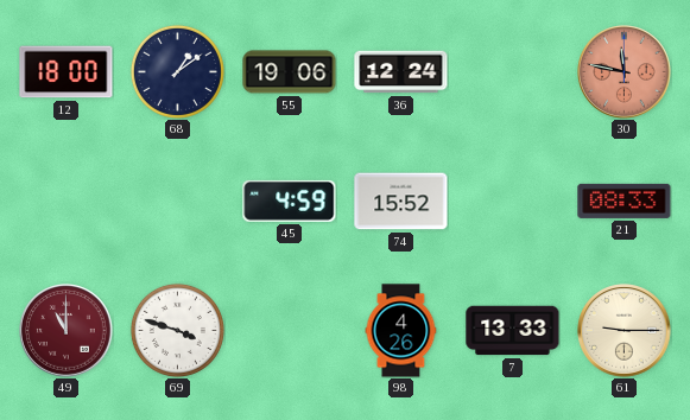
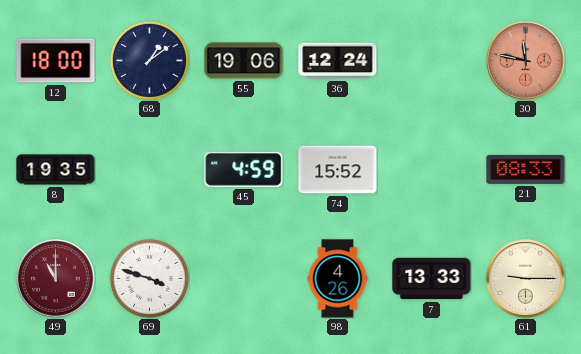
8: none -> 19:35 (56, 170)
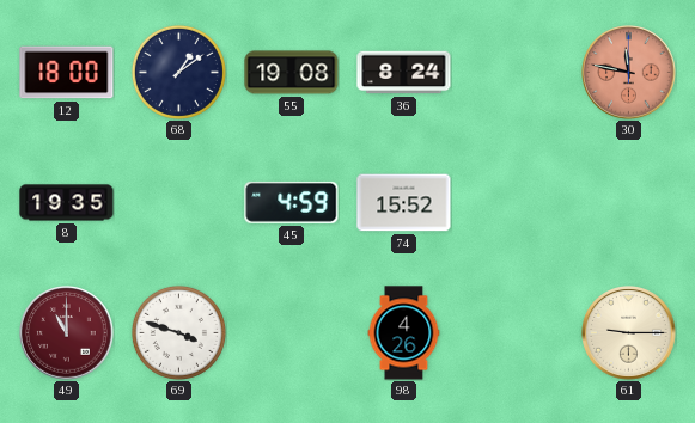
55: 19:06 -> 19:08 (292, 73)
36: 12:24 -> 8:24 (404, 73)
21: 08:33 -> none (526, 169)
7: 13:33 -> none (432, 279)
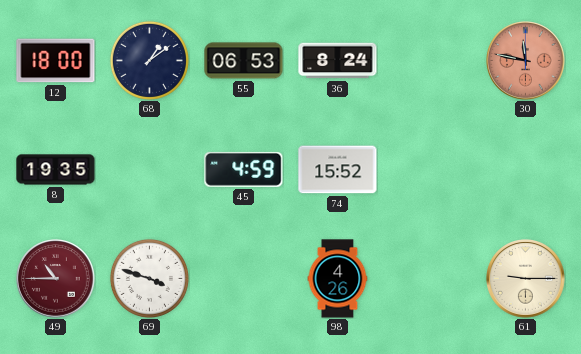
55: 19:08 -> 06:53 (244, 61)
49: 11:00 -> 10:45 (56, 279)
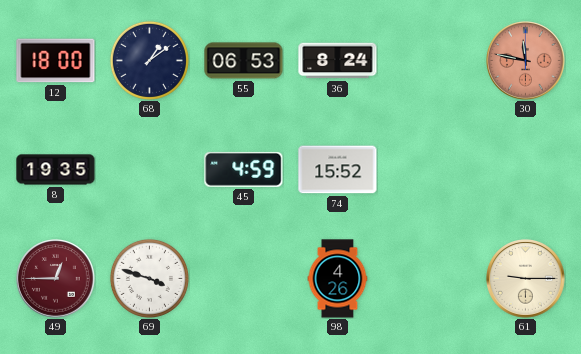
49: 10:45 -> 12:45 (56, 279)
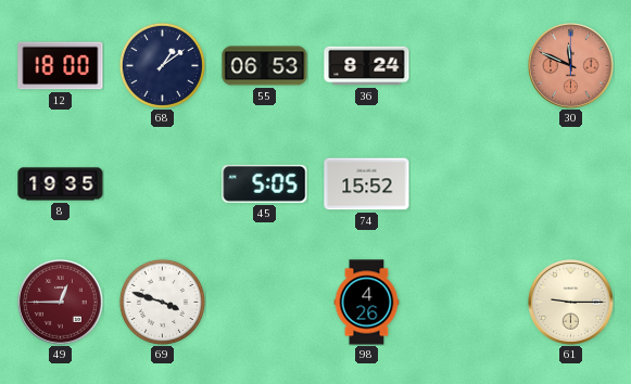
30: 11:47 -> 11:49 (571, 66)
45: 4:59 -> 5:05 (265, 183)
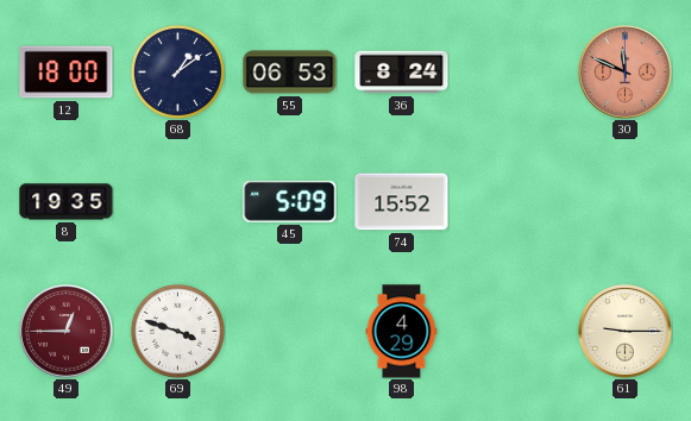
45: 5:05 -> 5:09 (290, 201)
98: 4:26 -> 4:29 (402, 332)
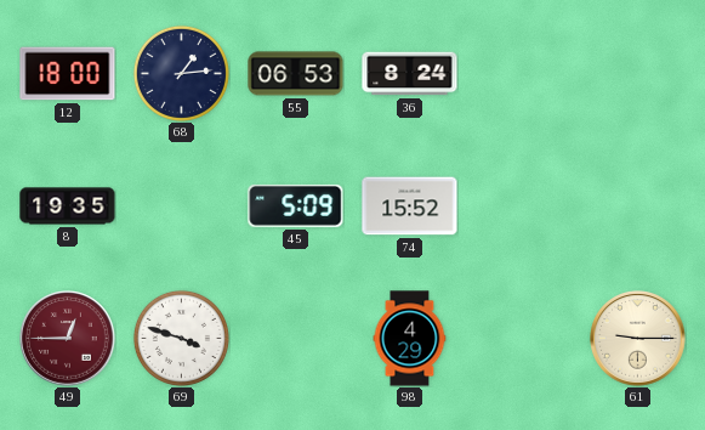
68: 1:09 -> 1:14 (181, 73)
30: 11:49 -> none (626, 73)
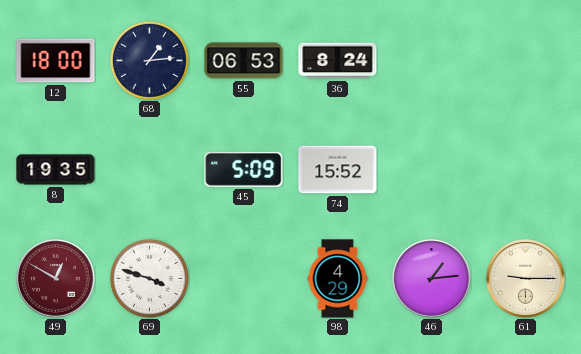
49: 12:45 -> 12:50 (56, 279)
46: none -> 1:14 (432, 279)
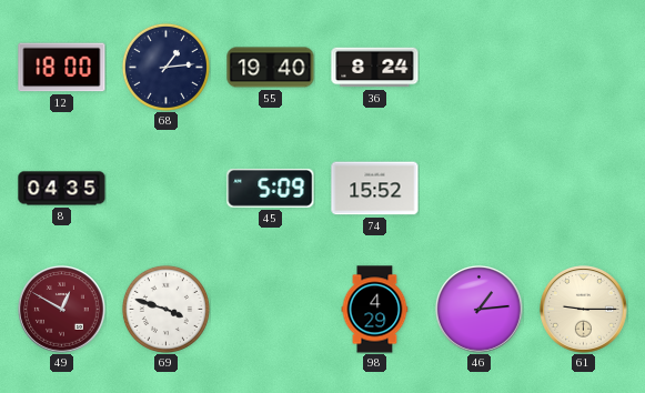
55: 06:53 -> 19:40 (271, 68)
8: 19:35 -> 04:35 (62, 189)
